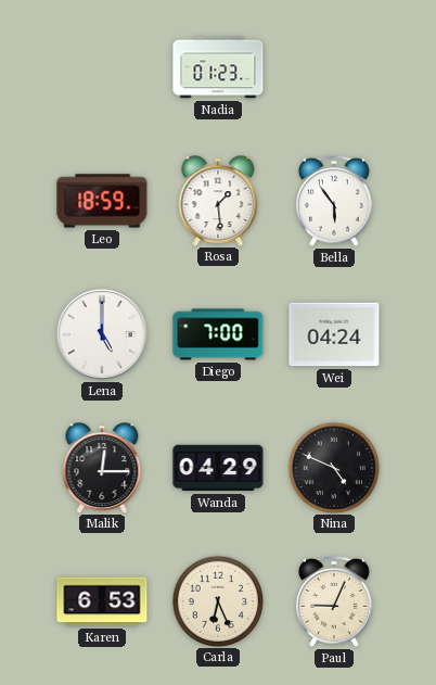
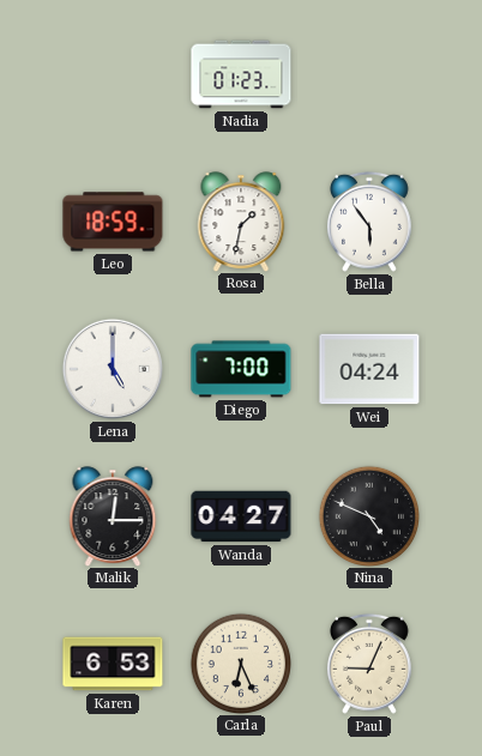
Rosa: 1:29 -> 1:32 (241, 222)
Wanda: 04:29 -> 04:27 (241, 516)
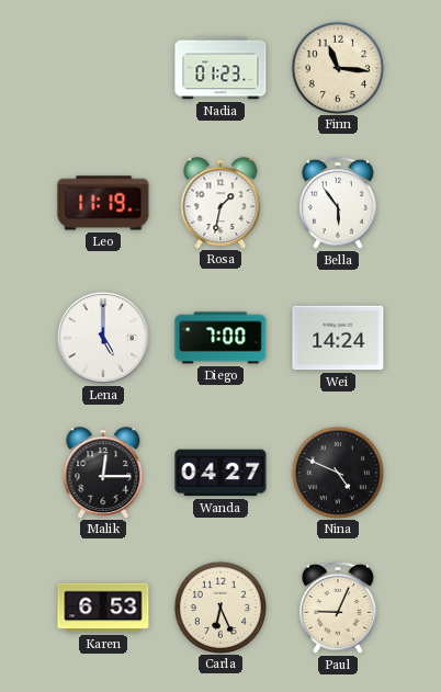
Finn: none -> 11:16 (337, 67)
Leo: 18:59 -> 11:19 (103, 203)
Wei: 04:24 -> 14:24 (338, 338)
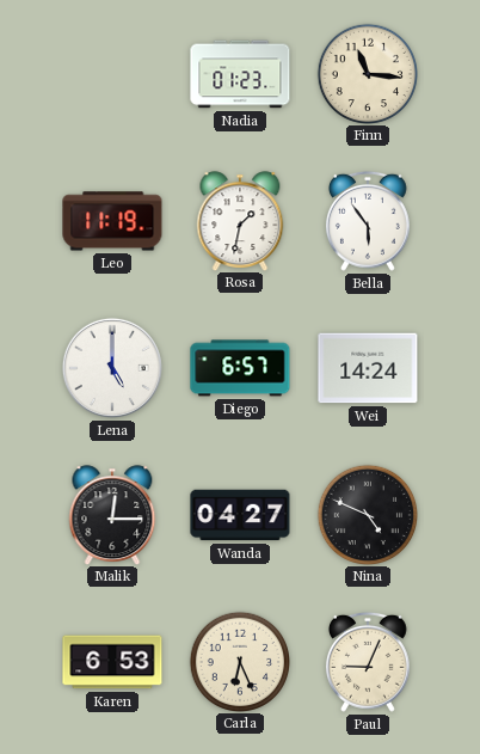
Diego: 7:00 -> 6:57 (240, 368)
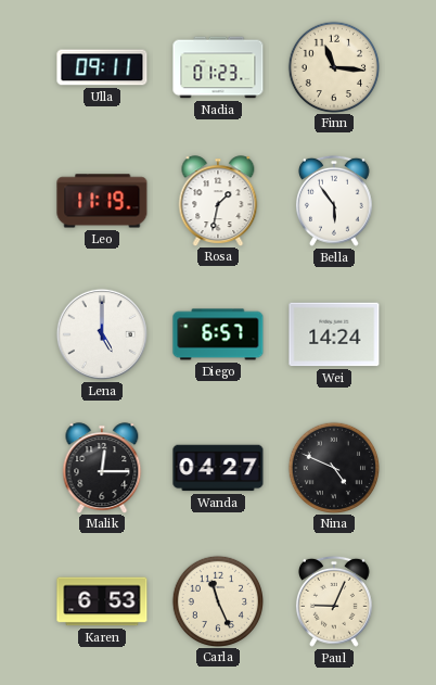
Ulla: none -> 09:11 (102, 67)
Carla: 6:26 -> 11:26 (217, 600)
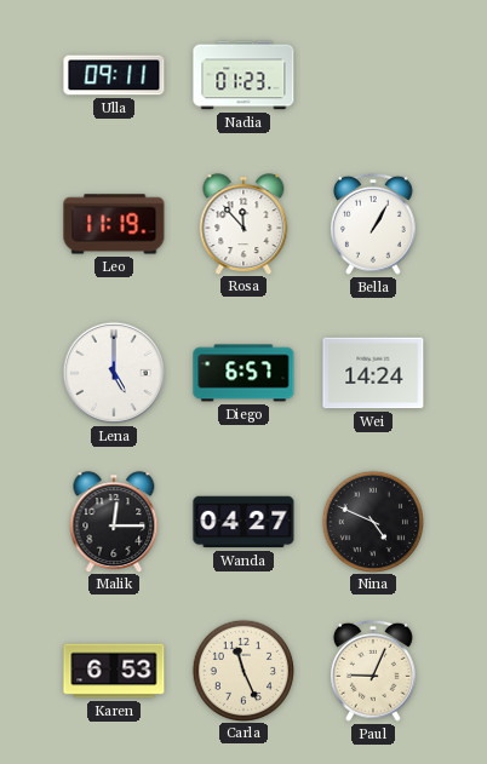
Finn: 11:16 -> none (333, 66)
Rosa: 1:32 -> 11:53 (243, 224)
Bella: 5:54 -> 1:05 (373, 224)
